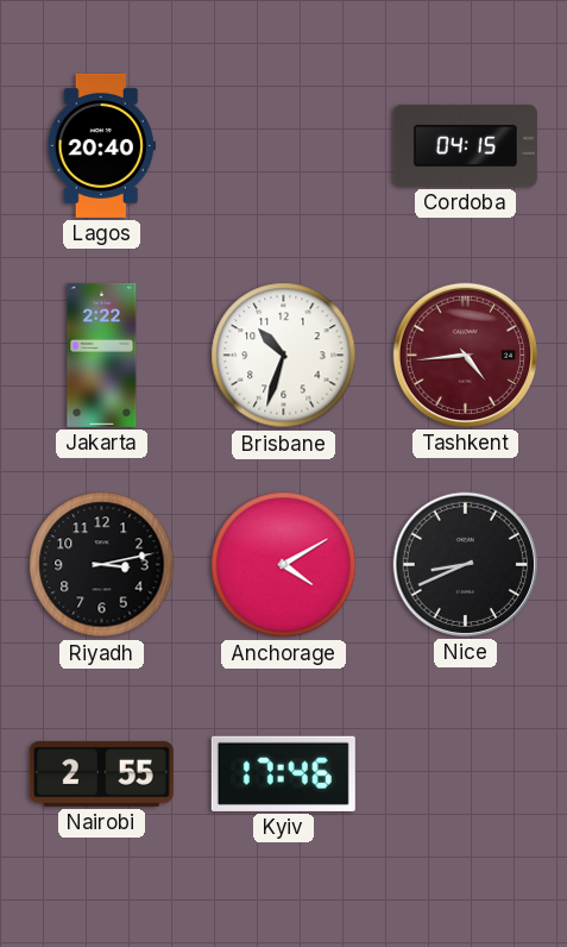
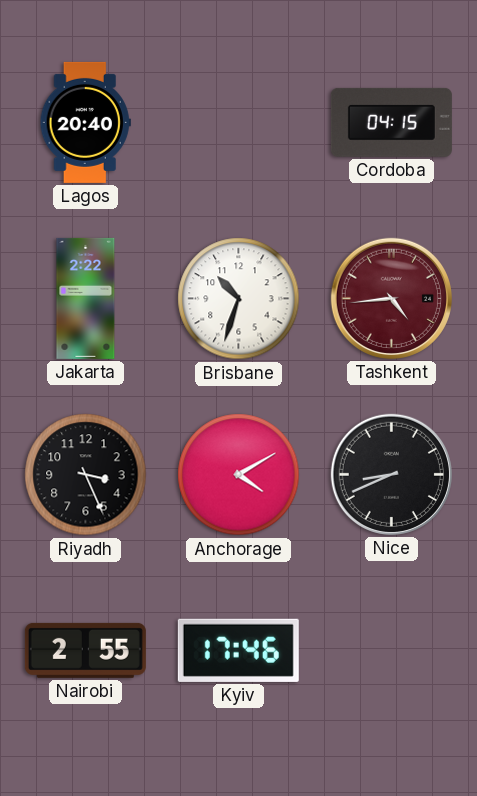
Riyadh: 3:13 -> 3:26 (86, 475)
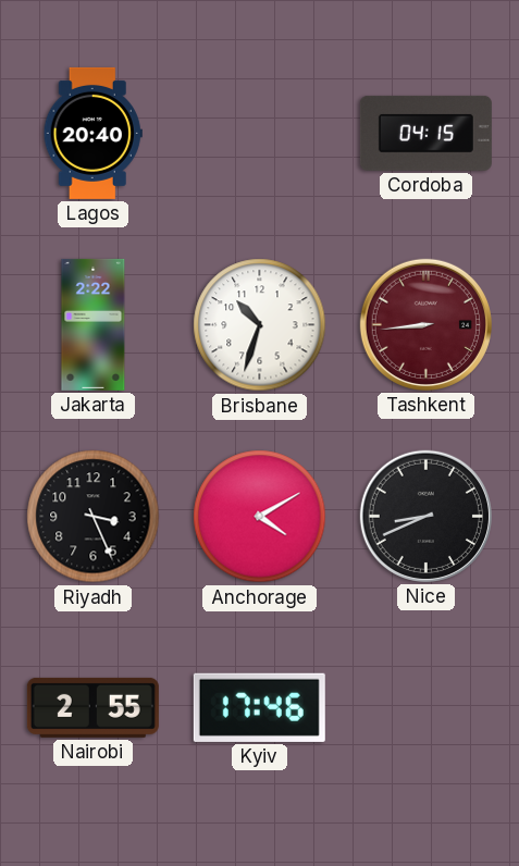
Tashkent: 4:44 -> 8:44 (425, 324)
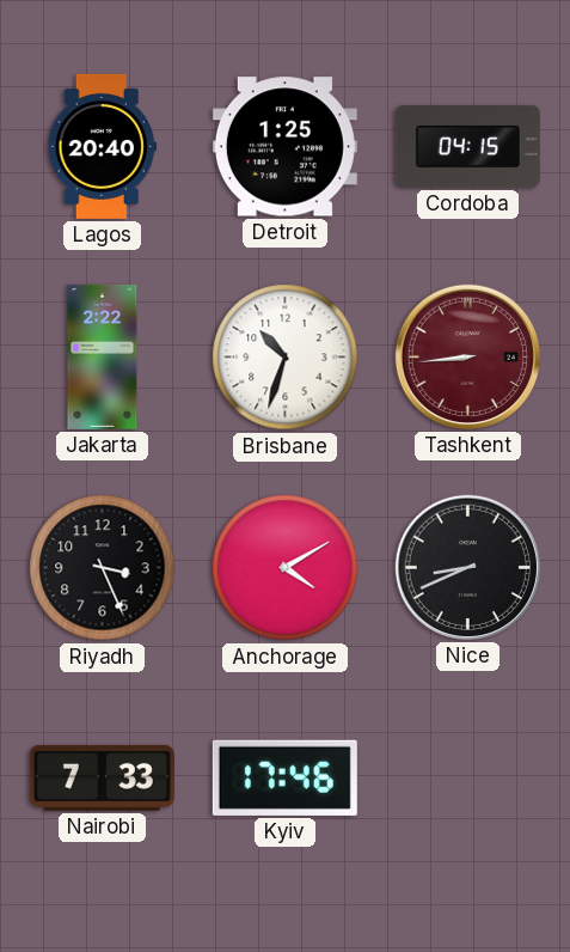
Detroit: none -> 1:25 (284, 147)
Nairobi: 2:55 -> 7:33 (102, 777)
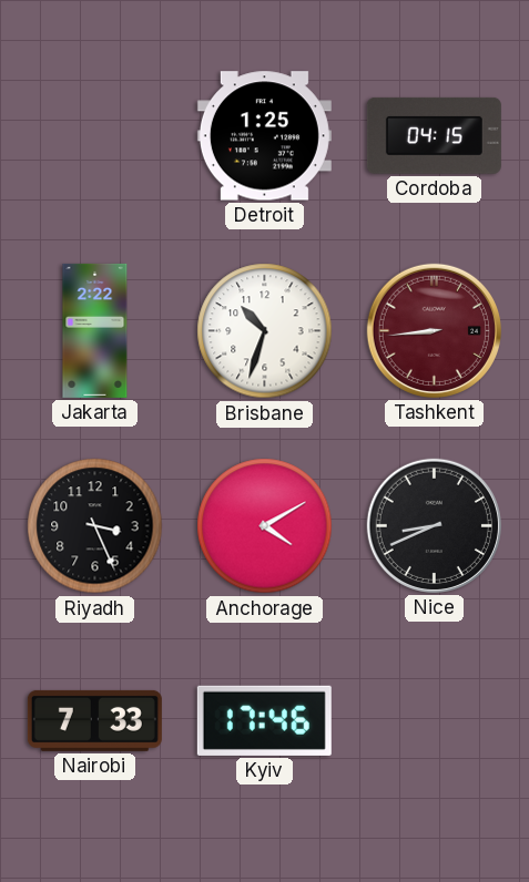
Lagos: 20:40 -> none (102, 146)
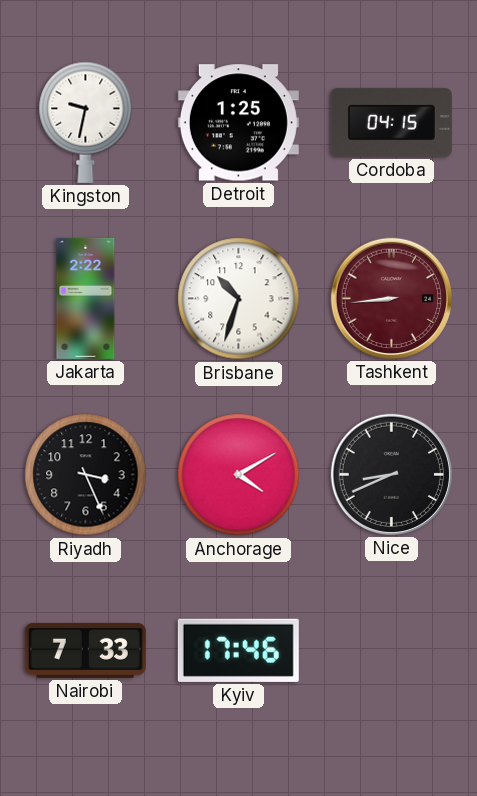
Kingston: none -> 9:32 (86, 122)
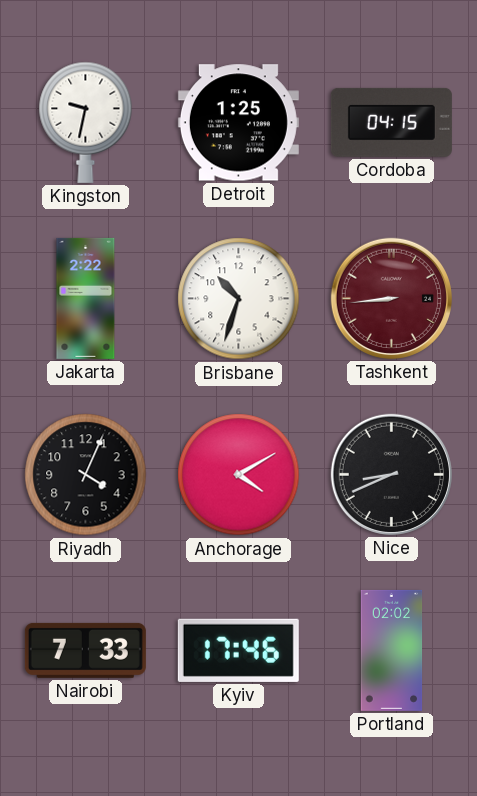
Riyadh: 3:26 -> 4:04 (86, 475)
Portland: none -> 02:02 (392, 650)
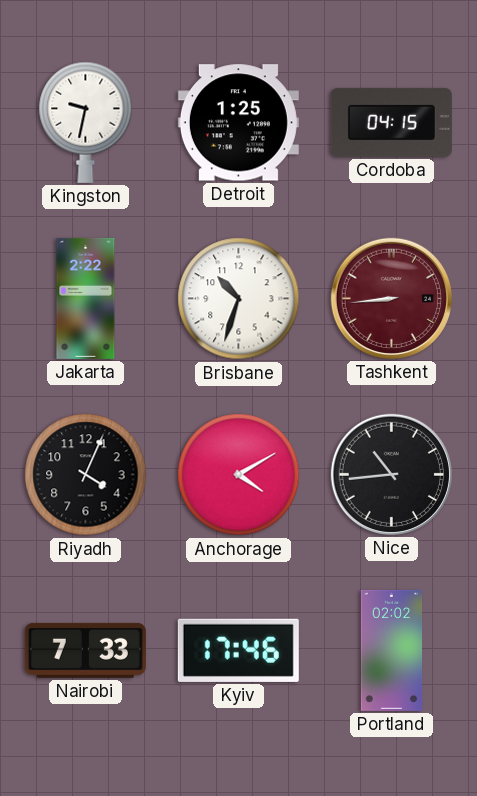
Nice: 8:41 -> 10:44 (391, 474)
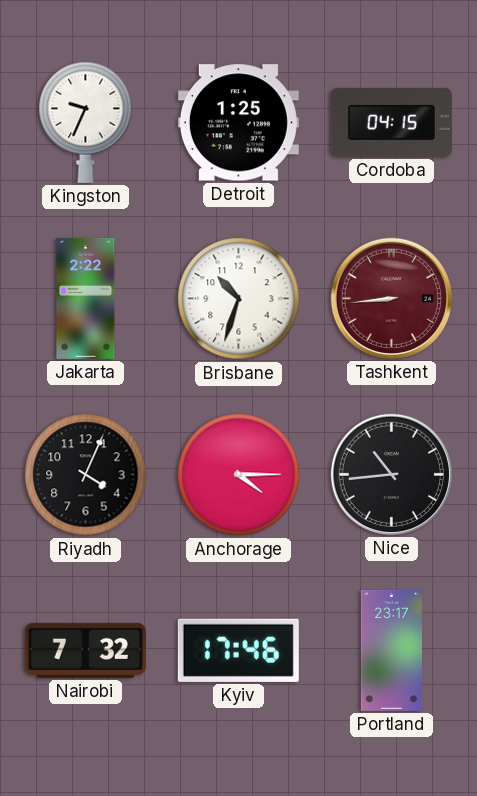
Kingston: 9:32 -> 9:34 (86, 122)
Anchorage: 4:10 -> 4:15 (239, 475)
Nairobi: 7:33 -> 7:32 (85, 650)
Portland: 02:02 -> 23:17 (392, 650)
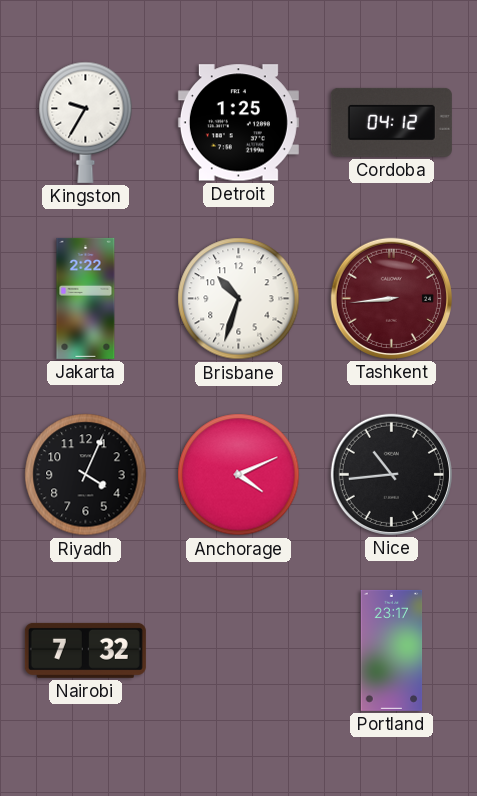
Kingston: 9:34 -> 9:35 (86, 122)
Cordoba: 04:15 -> 04:12 (391, 122)
Anchorage: 4:15 -> 4:11 (239, 475)
Kyiv: 17:46 -> none (238, 650)
